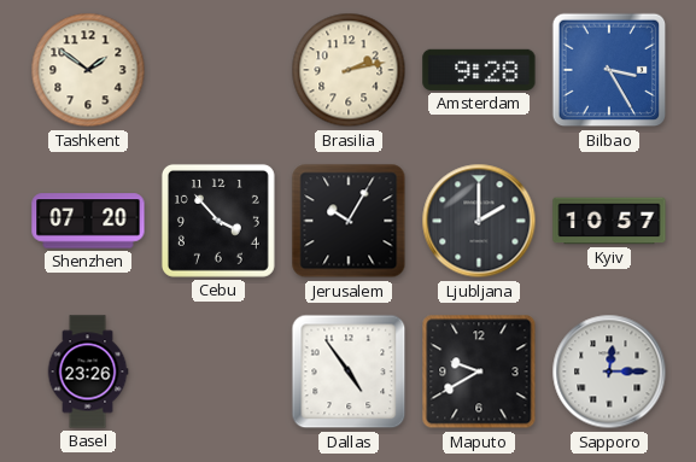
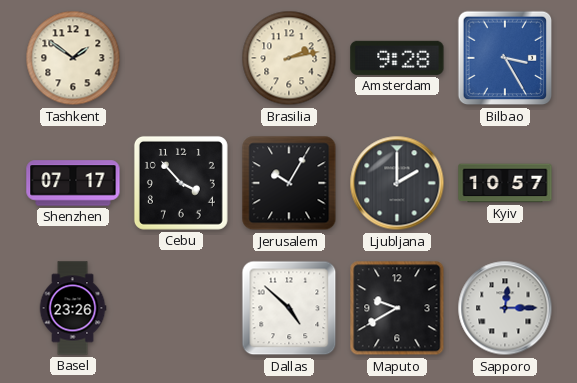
Shenzhen: 07:20 -> 07:17 (73, 183)
Dallas: 4:54 -> 4:52 (289, 308)
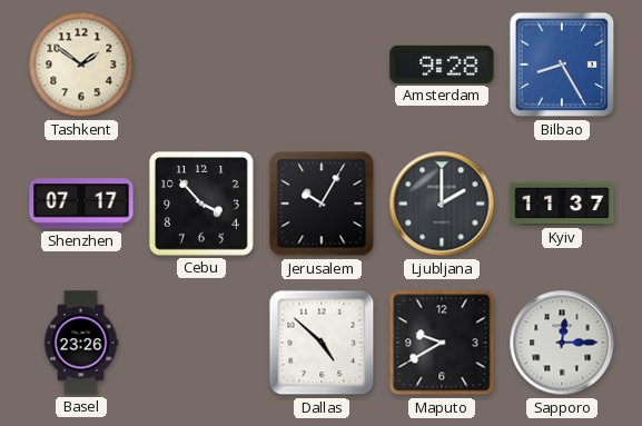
Brasilia: 2:13 -> none (289, 58)
Bilbao: 3:25 -> 8:25 (562, 65)
Kyiv: 10:57 -> 11:37 (562, 204)
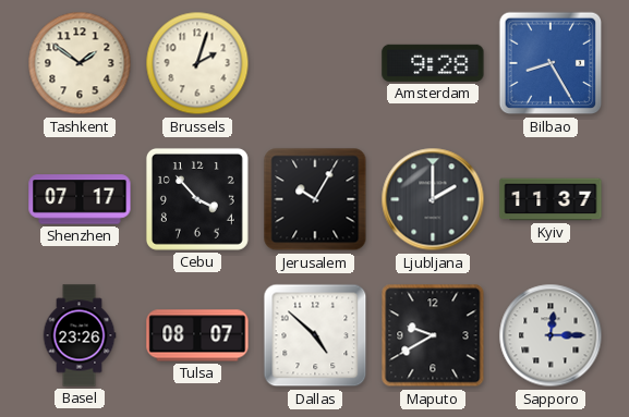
Brussels: none -> 2:03 (197, 63)
Tulsa: none -> 08:07 (197, 335)
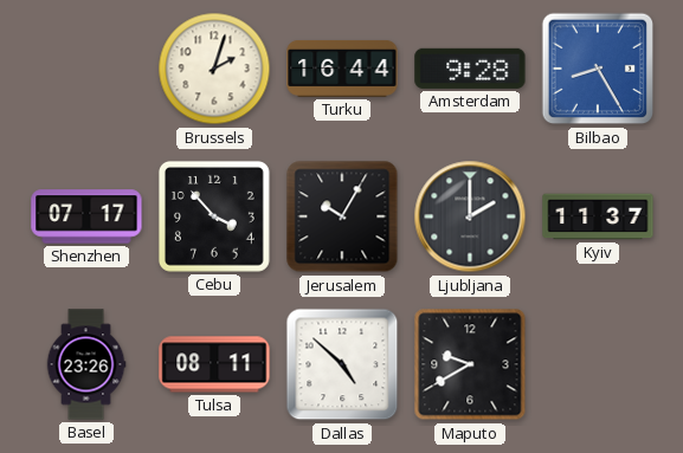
Tashkent: 1:51 -> none (80, 63)
Turku: none -> 16:44 (342, 69)
Tulsa: 08:07 -> 08:11 (214, 364)
Sapporo: 12:15 -> none (551, 335)
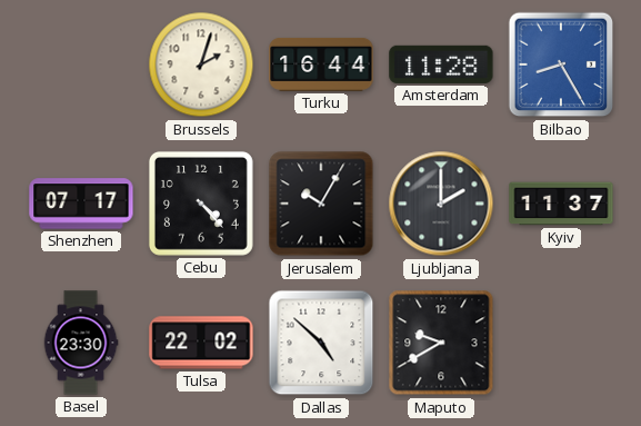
Amsterdam: 9:28 -> 11:28 (441, 65)
Cebu: 3:53 -> 4:23 (201, 204)
Basel: 23:26 -> 23:30 (81, 343)
Tulsa: 08:11 -> 22:02 (201, 343)
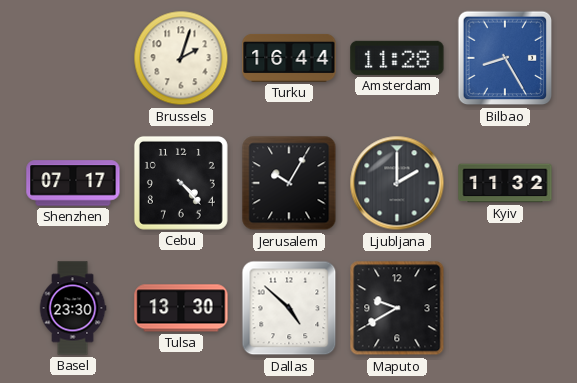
Kyiv: 11:37 -> 11:32 (505, 183)
Tulsa: 22:02 -> 13:30 (181, 308)
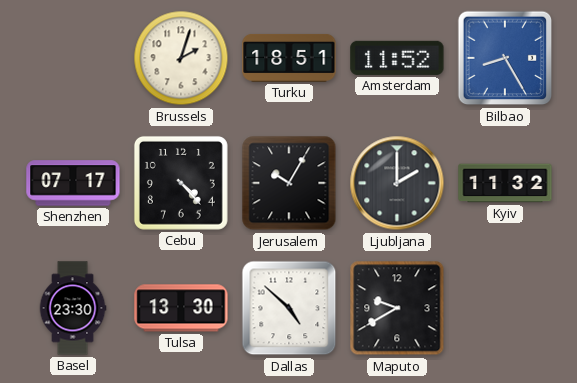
Turku: 16:44 -> 18:51 (289, 58)
Amsterdam: 11:28 -> 11:52 (397, 58)
